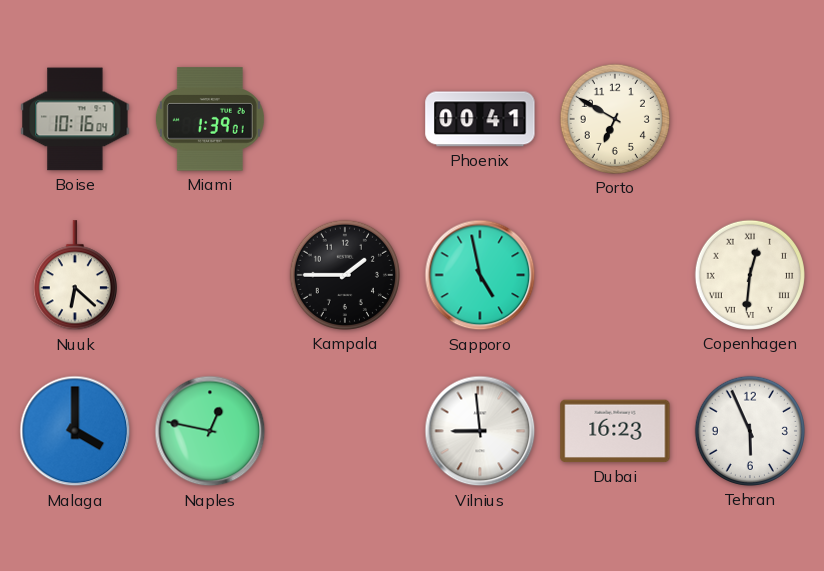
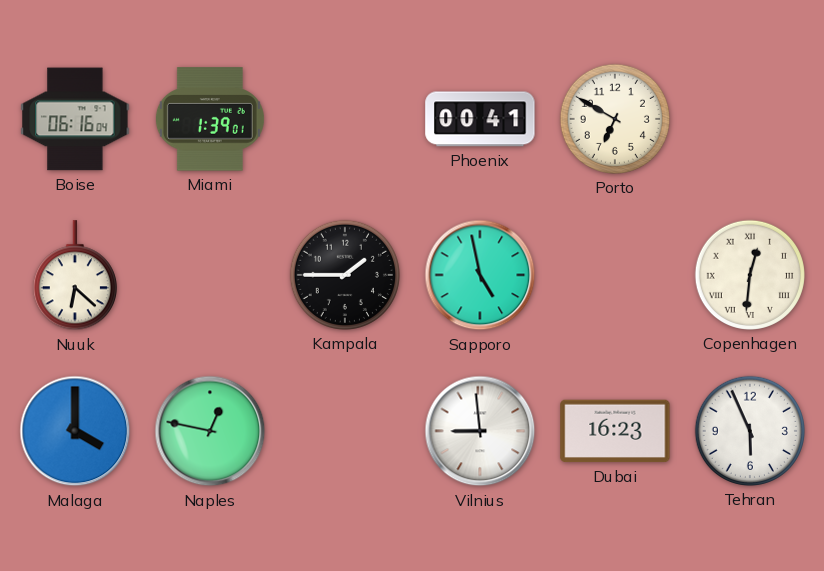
Boise: 10:16 -> 06:16 (75, 119)
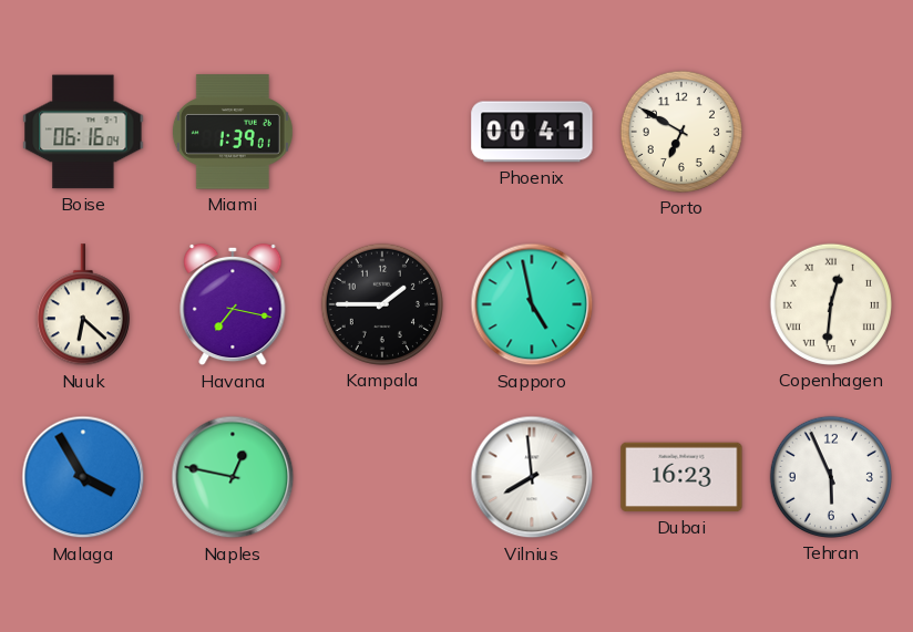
Havana: none -> 7:17 (233, 304)
Malaga: 4:00 -> 3:55 (83, 477)
Vilnius: 8:59 -> 7:59 (532, 477)
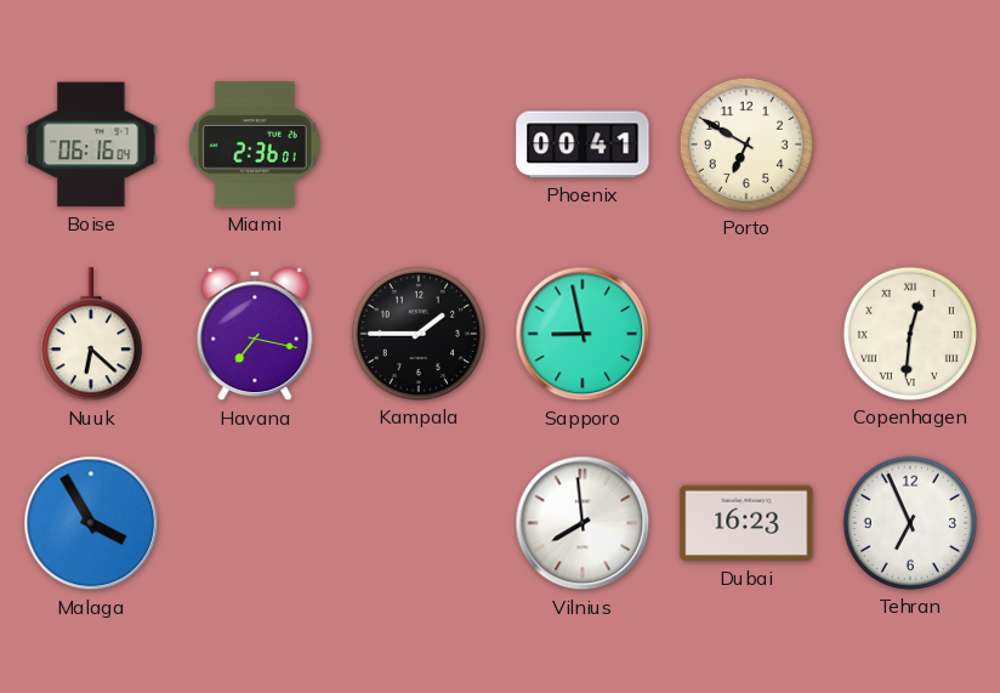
Miami: 1:39 -> 2:36 (255, 144)
Sapporo: 4:58 -> 8:58 (583, 334)
Naples: 12:47 -> none (233, 477)
Tehran: 5:56 -> 6:56 (910, 523)
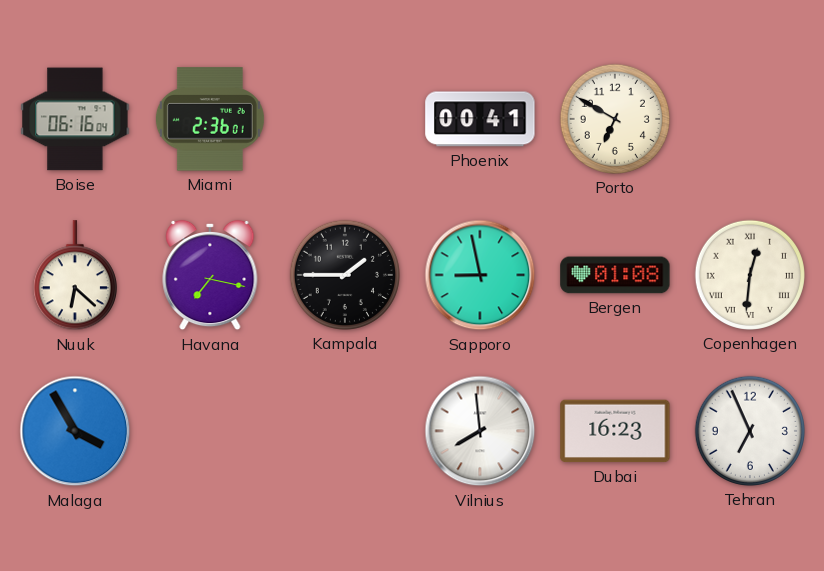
Bergen: none -> 01:08 (615, 275)
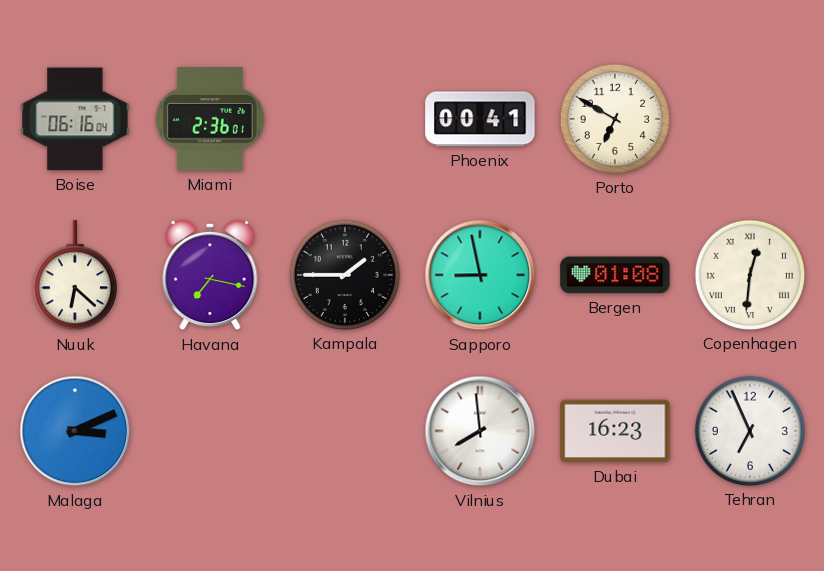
Malaga: 3:55 -> 3:11 (75, 431)
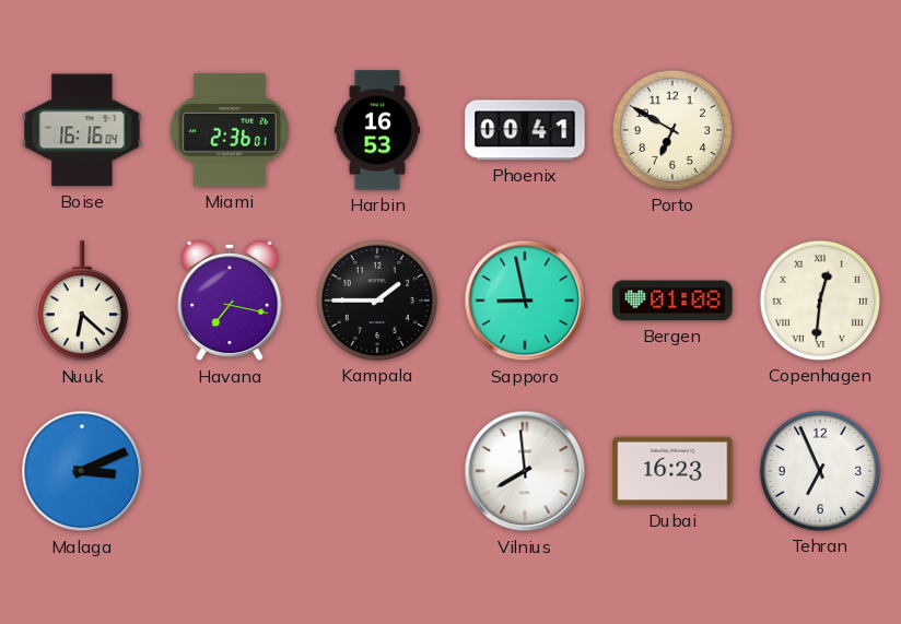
Boise: 06:16 -> 16:16 (82, 130)
Harbin: none -> 16:53 (377, 130)
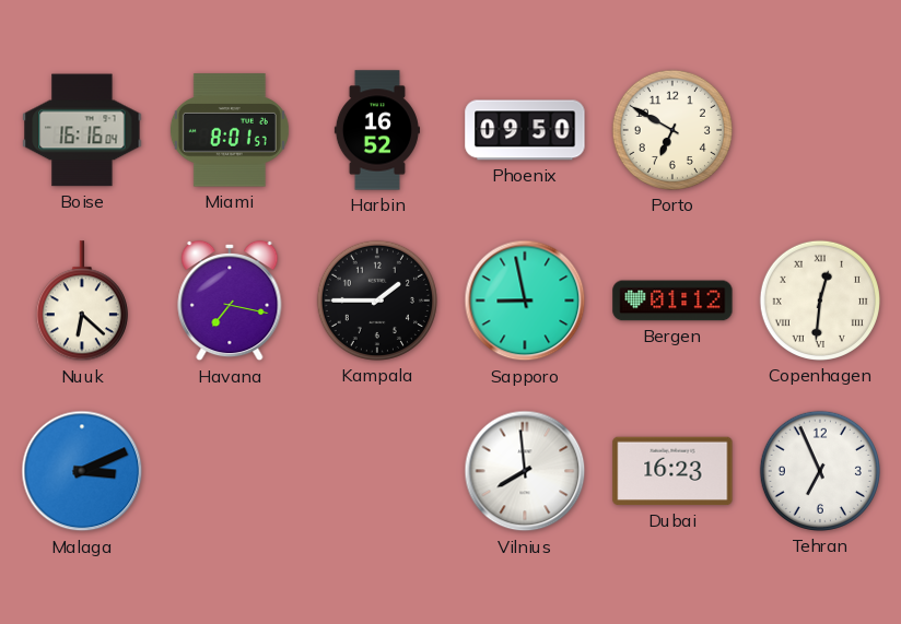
Miami: 2:36 -> 8:01 (230, 130)
Harbin: 16:53 -> 16:52 (377, 130)
Phoenix: 00:41 -> 09:50 (525, 130)
Bergen: 01:08 -> 01:12 (672, 301)
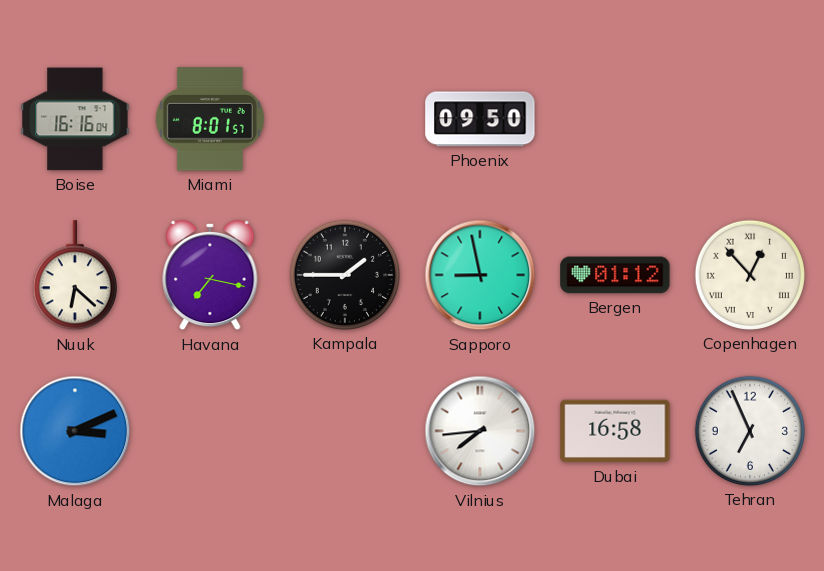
Harbin: 16:52 -> none (377, 130)
Porto: 6:50 -> none (672, 130)
Copenhagen: 12:31 -> 12:53 (750, 275)
Vilnius: 7:59 -> 7:44 (480, 431)
Dubai: 16:23 -> 16:58 (615, 431)
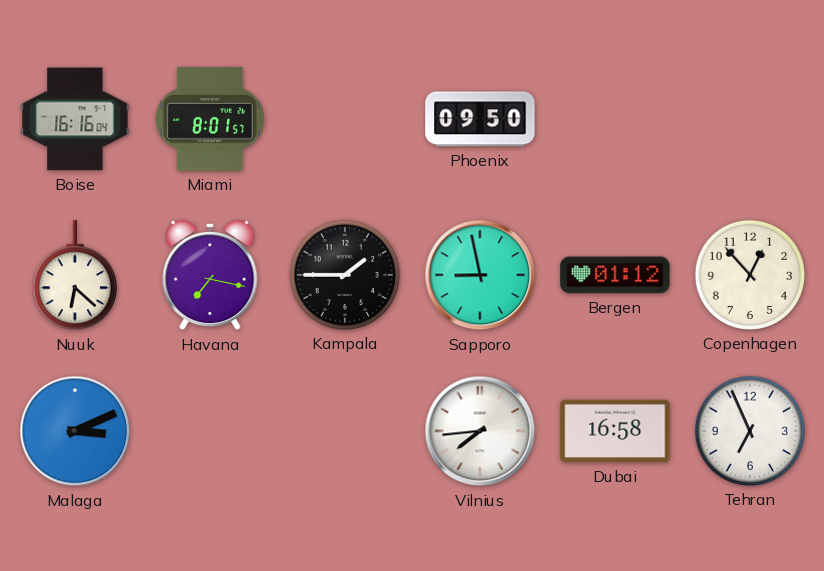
Copenhagen numerals: Roman -> Arabic (750, 275)
